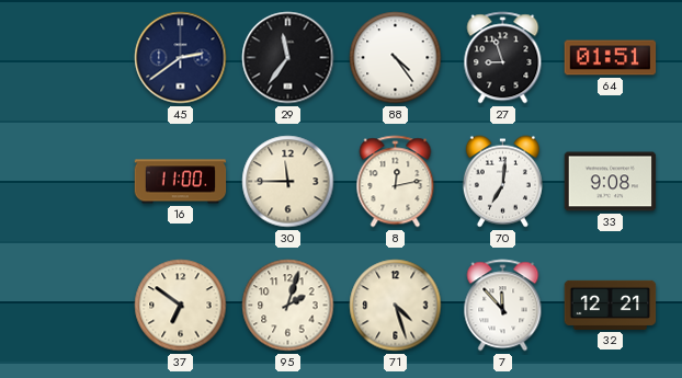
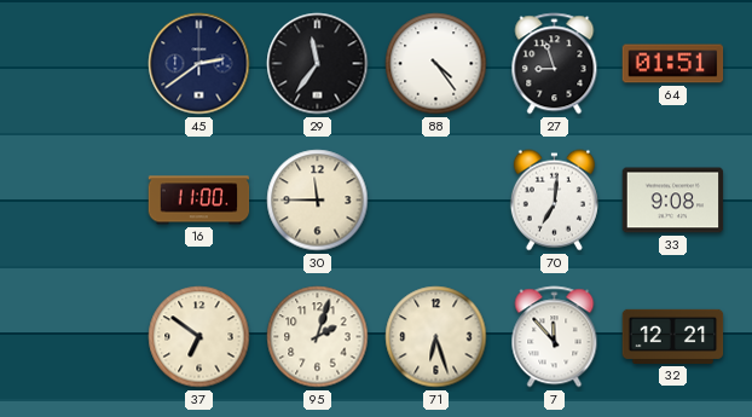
8: 12:13 -> none (396, 182)
71: 4:27 -> 6:27 (436, 337)
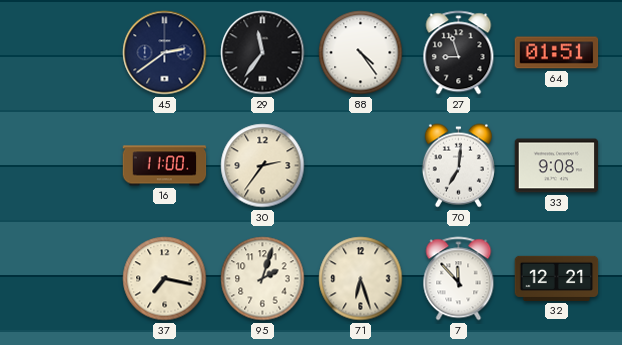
30: 11:45 -> 2:36 (263, 166)
37: 6:51 -> 7:17 (165, 279)
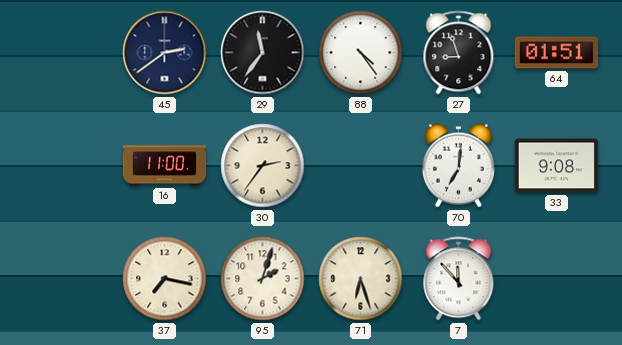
32: 12:21 -> none (557, 278)
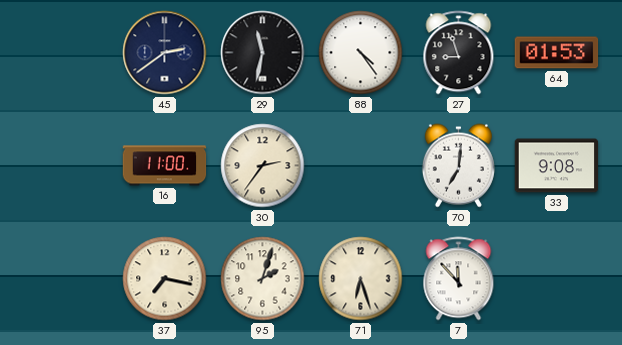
29: 11:36 -> 11:32 (263, 53)
64: 01:51 -> 01:53 (557, 53)
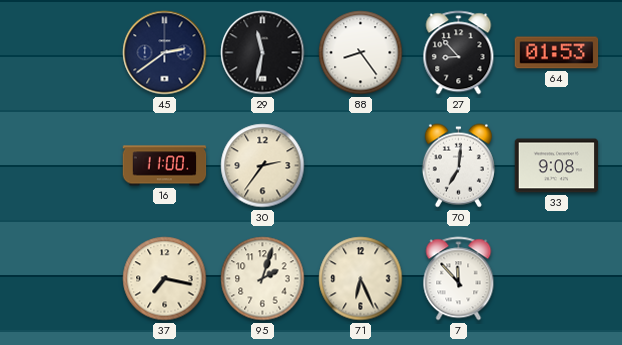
88: 4:24 -> 8:24 (361, 53)
27: 8:57 -> 8:53 (459, 53)
71: 6:27 -> 6:26 (361, 279)
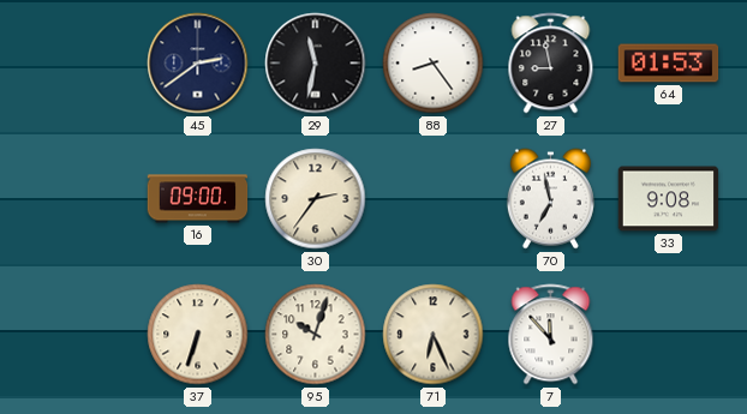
27: 8:53 -> 8:58 (551, 64)
16: 11:00 -> 09:00 (198, 199)
70: 7:01 -> 6:58 (550, 199)
37: 7:17 -> 6:33 (198, 335)
95: 2:03 -> 10:03 (316, 335)
